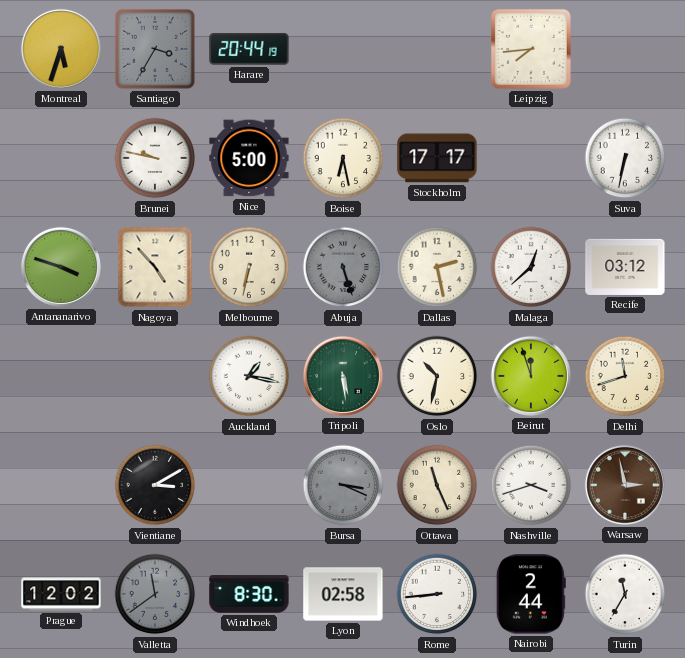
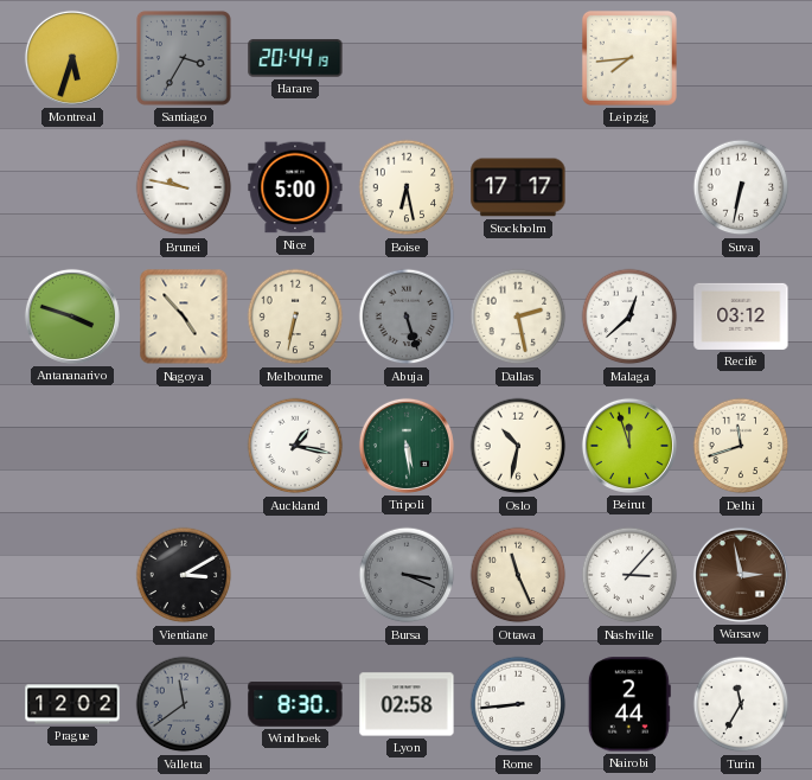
Nashville: 3:42 -> 3:07 (629, 575)
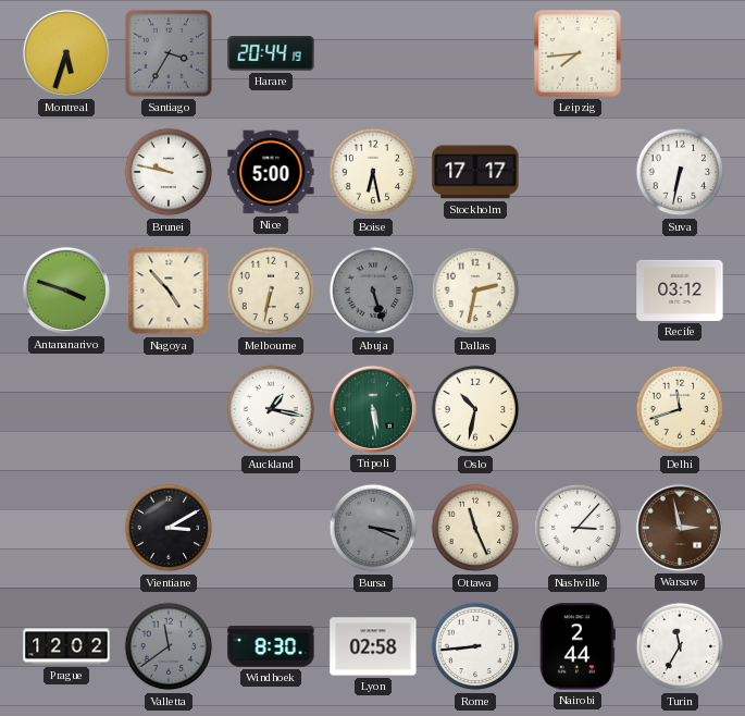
Dallas: 2:28 -> 2:32 (475, 291)
Malaga: 12:38 -> none (629, 317)
Beirut: 11:57 -> none (629, 446)
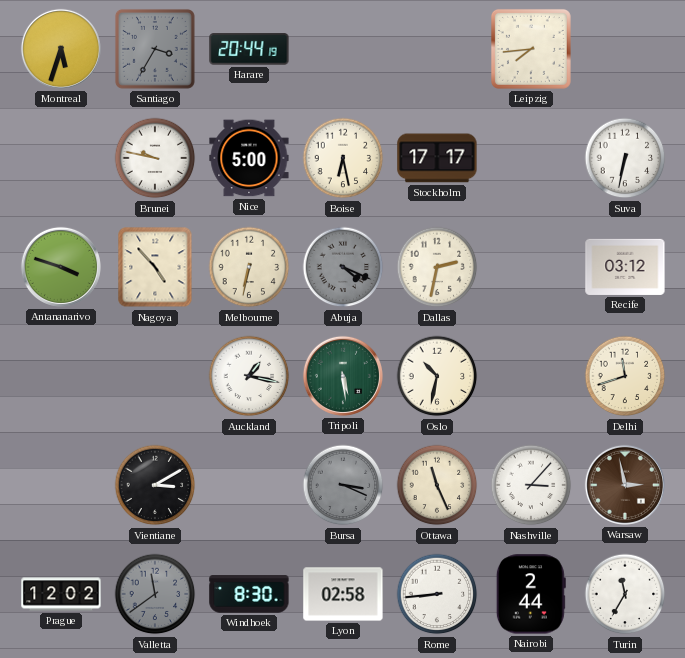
Abuja: 5:27 -> 4:19 (343, 267)
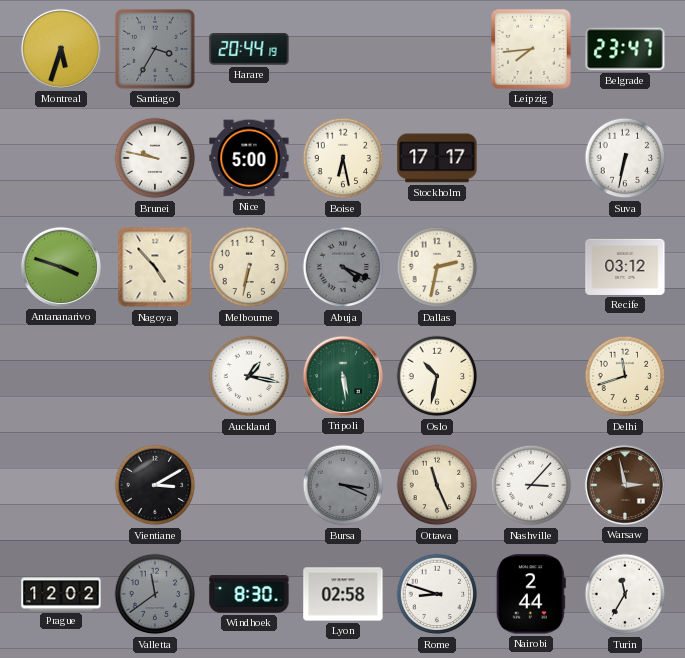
Belgrade: none -> 23:47 (625, 49)
Rome: 8:44 -> 8:48 (437, 594)
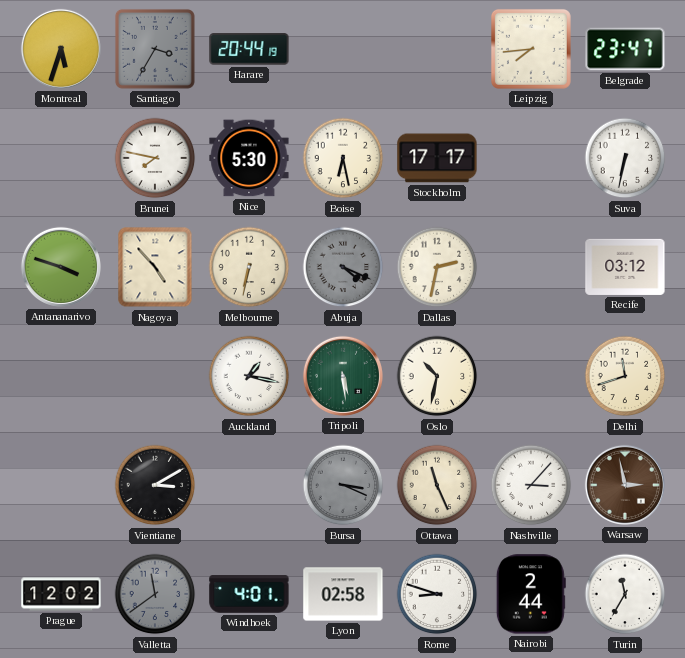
Brunei: 9:47 -> 7:47 (155, 158)
Nice: 5:00 -> 5:30 (249, 158)
Windhoek: 8:30 -> 4:01 (249, 594)
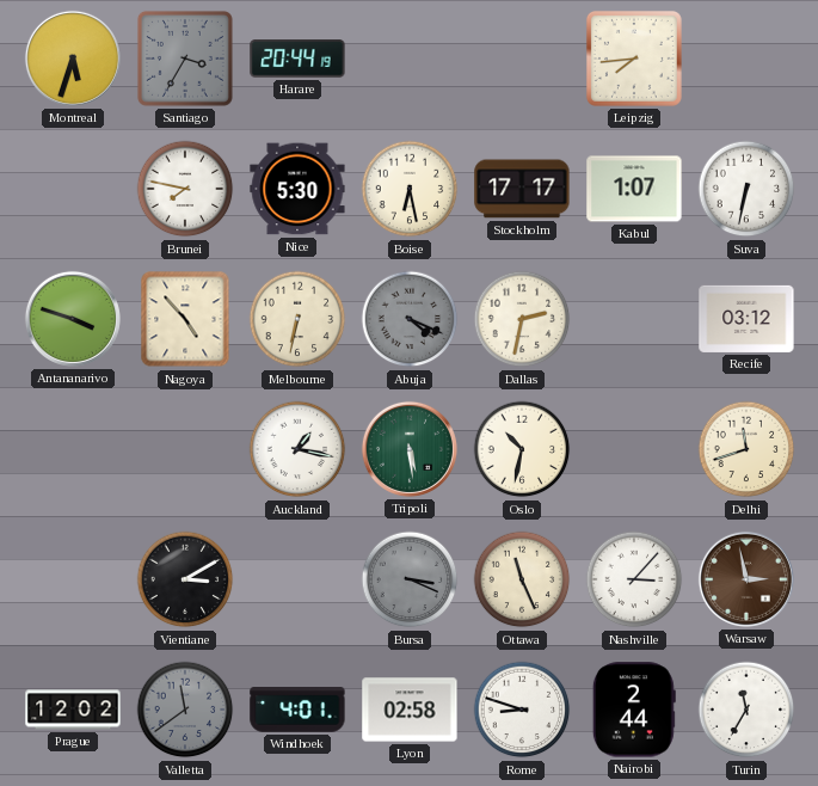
Belgrade: 23:47 -> none (625, 49)
Kabul: none -> 1:07 (634, 189)
